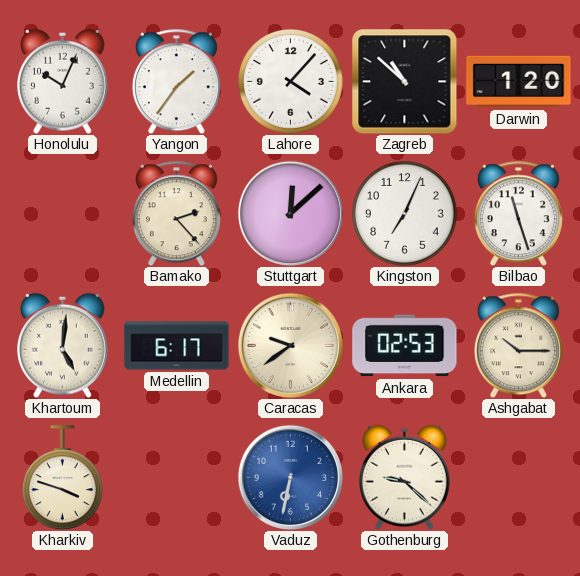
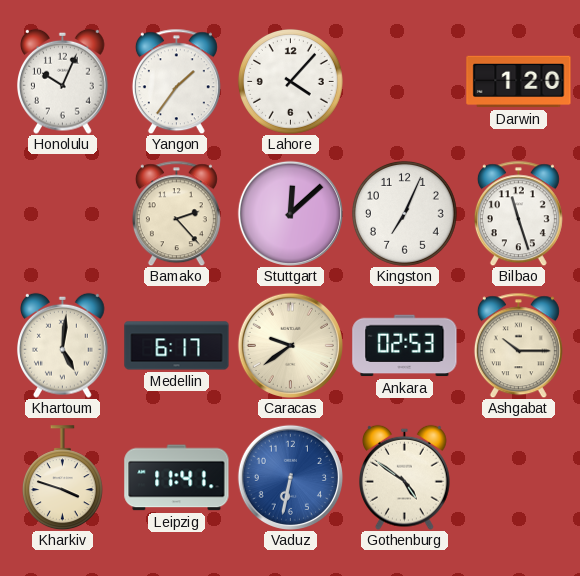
Zagreb: 10:52 -> none (404, 81)
Leipzig: none -> 11:41 (177, 478)
Gothenburg: 9:22 -> 4:51 (405, 477)
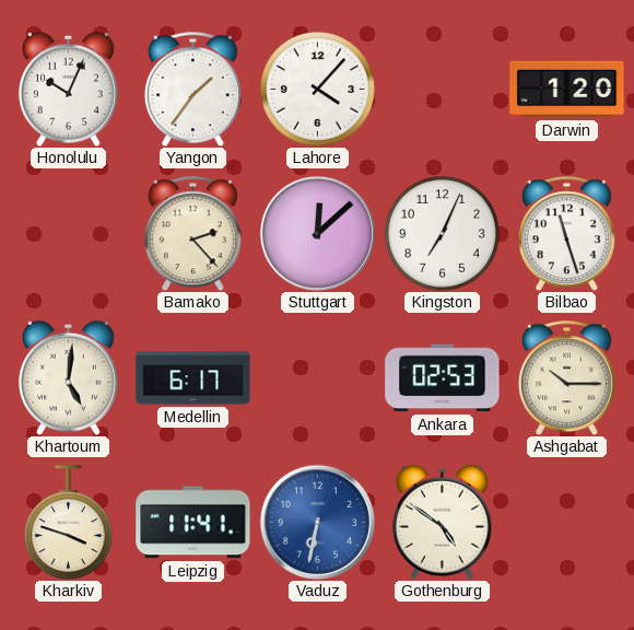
Caracas: 9:39 -> none (290, 345)
